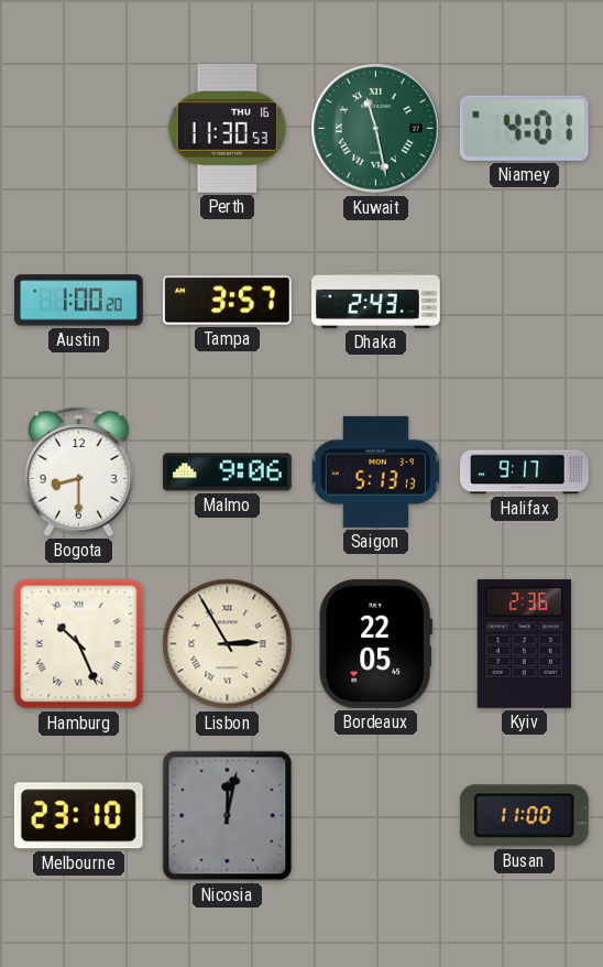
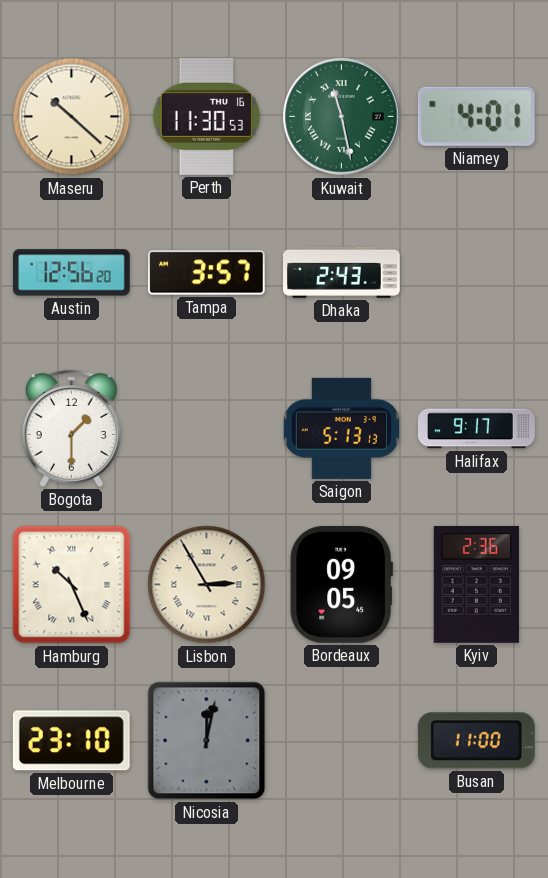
Maseru: none -> 10:22 (72, 117)
Austin: 1:00 -> 12:56 (71, 273)
Bogota: 8:30 -> 1:30 (71, 428)
Malmo: 9:06 -> none (228, 472)
Bordeaux: 22:05 -> 09:05 (341, 584)
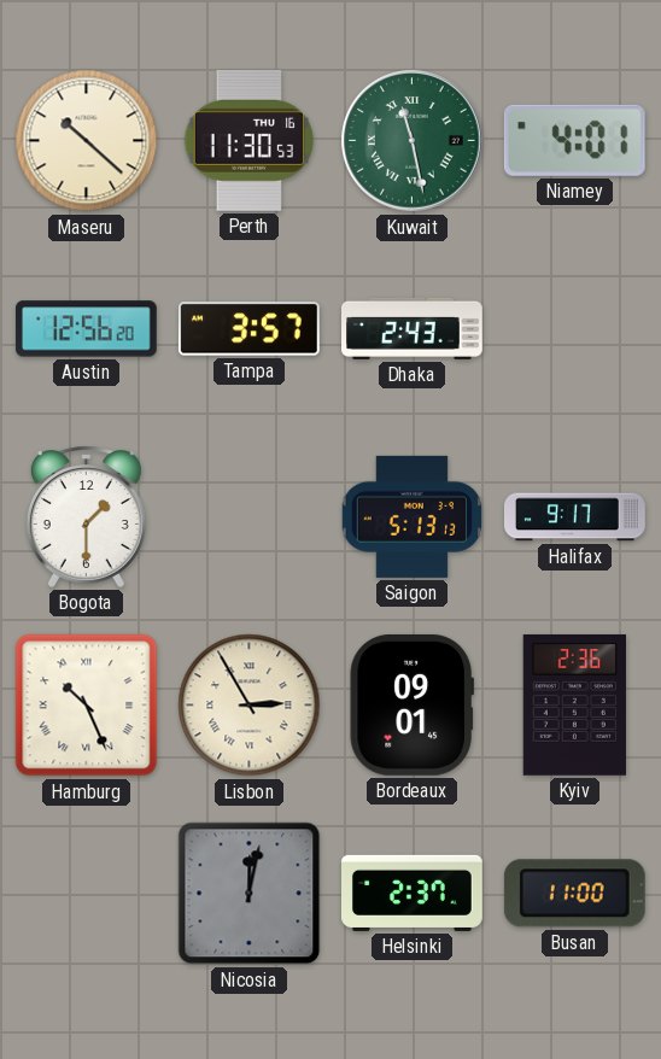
Bordeaux: 09:05 -> 09:01 (411, 704)
Melbourne: 23:10 -> none (71, 741)
Helsinki: none -> 2:37 (413, 893)
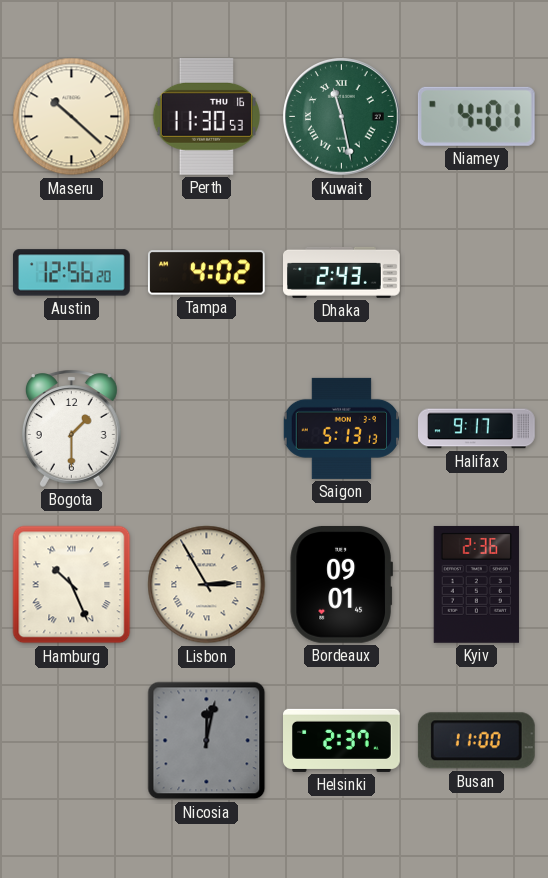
Tampa: 3:57 -> 4:02 (206, 273)
